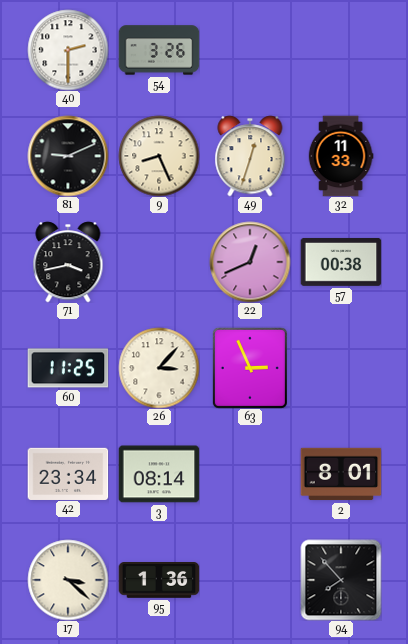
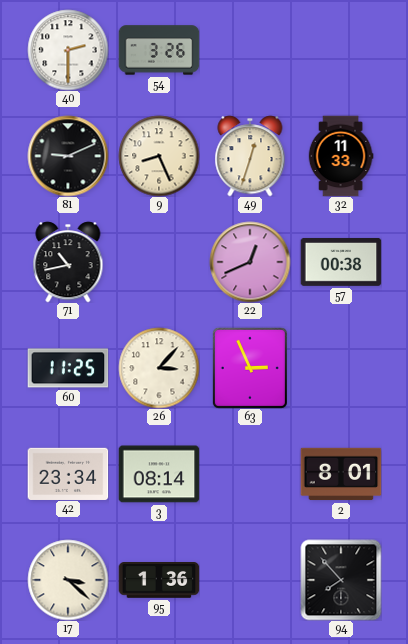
71: 3:43 -> 10:43 (68, 262)
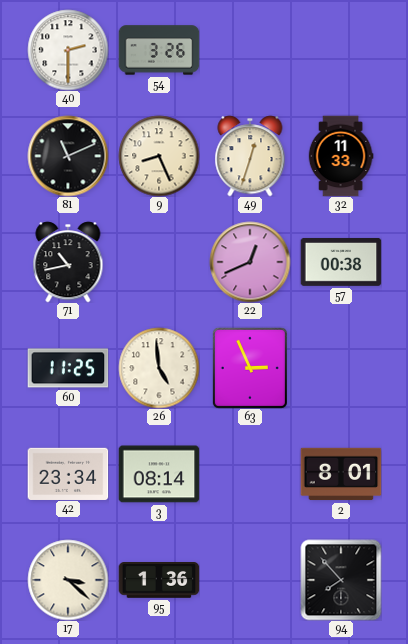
81: 9:11 -> 11:11 (68, 156)
26: 3:07 -> 4:59 (159, 368)
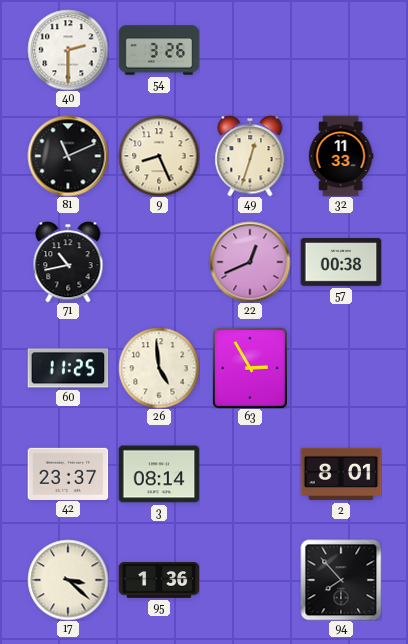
63: 2:56 -> 2:55 (250, 368)
42: 23:34 -> 23:37 (68, 473)
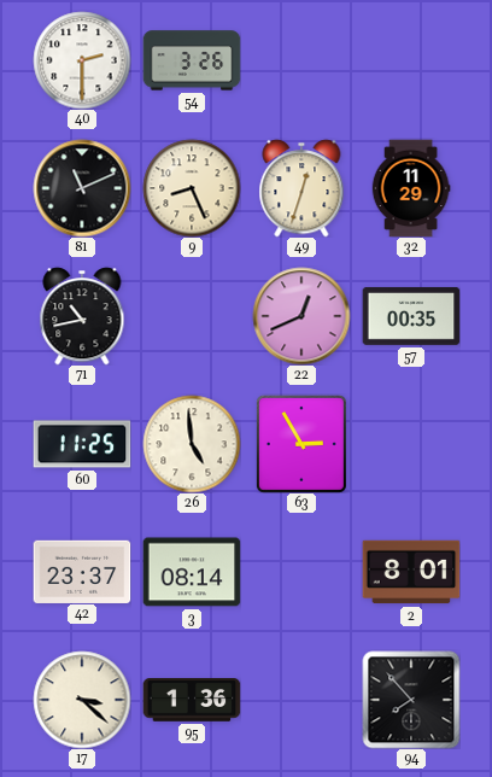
32: 11:33 -> 11:29 (411, 188)
57: 00:38 -> 00:35 (411, 316)
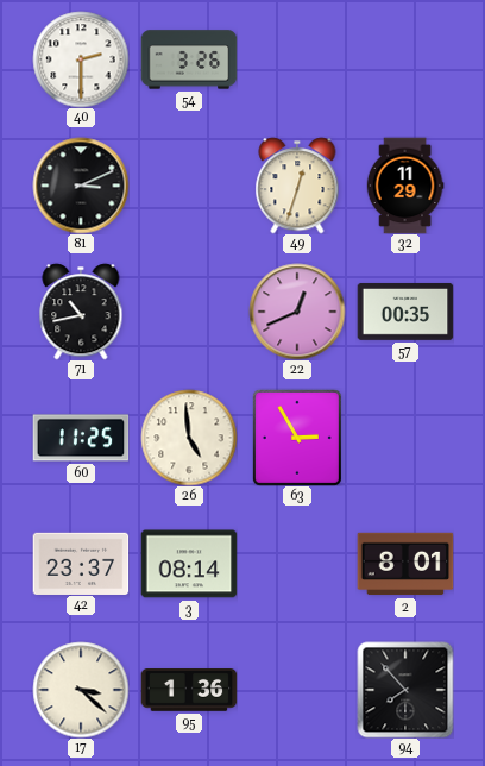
81: 11:11 -> 3:11 (81, 186)
9: 8:26 -> none (192, 188)
